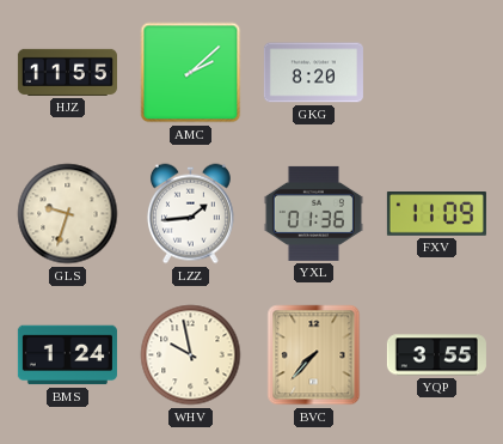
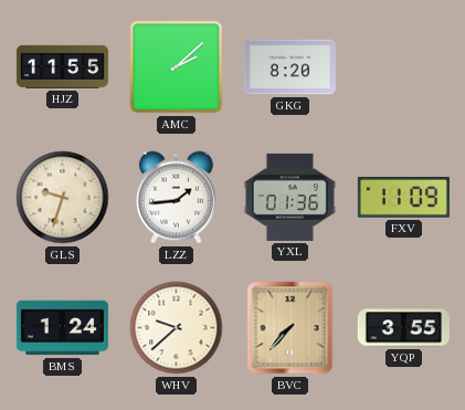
WHV: 9:58 -> 9:38 (177, 328)
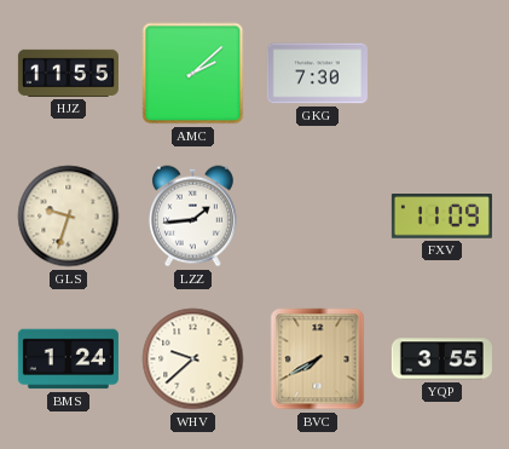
GKG: 8:20 -> 7:30 (317, 74)
YXL: 01:36 -> none (289, 197)
BVC: 7:37 -> 7:40 (318, 359)
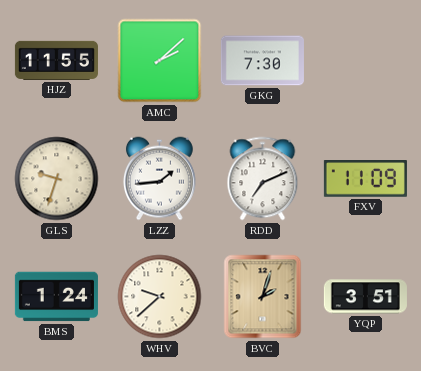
RDD: none -> 7:11 (263, 179)
BVC: 7:40 -> 2:03 (263, 297)
YQP: 3:55 -> 3:51 (365, 297)
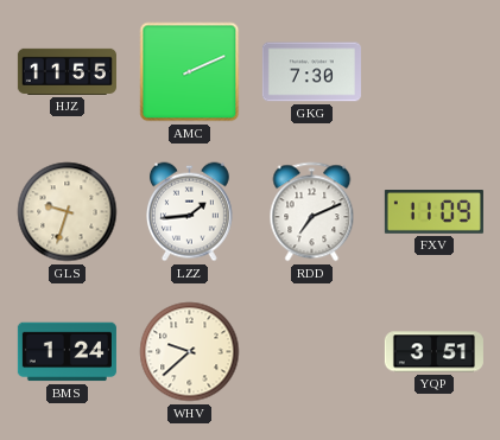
AMC: 2:08 -> 2:11 (190, 72)
BVC: 2:03 -> none (263, 297)
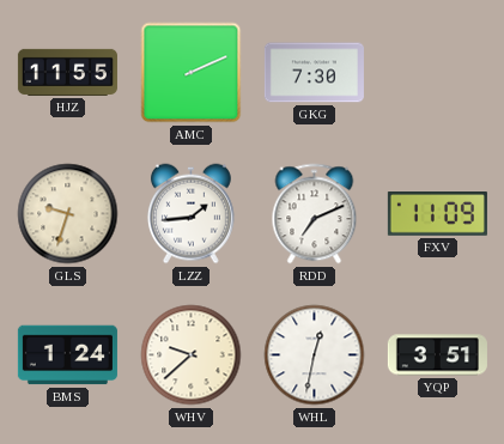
WHL: none -> 12:32 (315, 355)
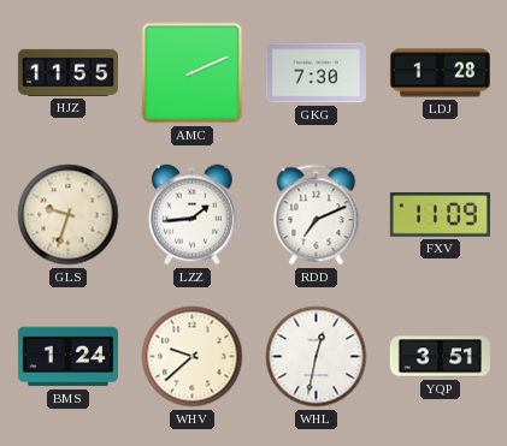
LDJ: none -> 1:28 (440, 73)
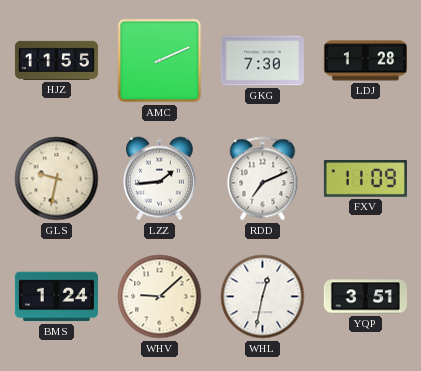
GLS: 9:33 -> 9:32 (57, 179)
WHV: 9:38 -> 9:08 (160, 297)
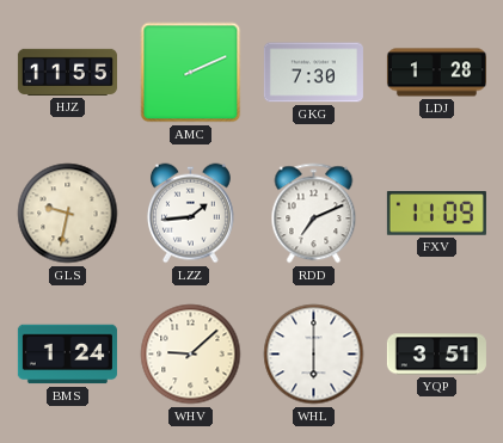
WHL: 12:32 -> 6:00 (314, 355)
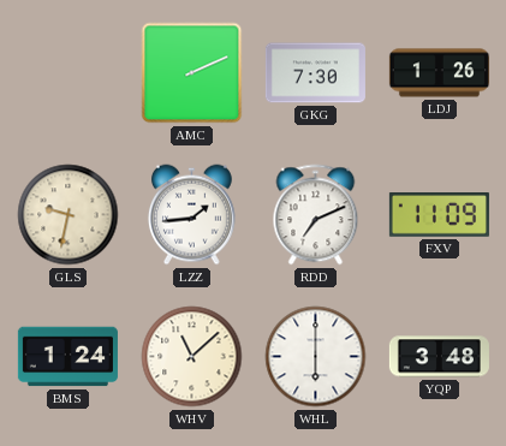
HJZ: 11:55 -> none (67, 72)
LDJ: 1:28 -> 1:26 (439, 73)
WHV: 9:08 -> 11:08 (192, 357)
YQP: 3:51 -> 3:48 (439, 357)
